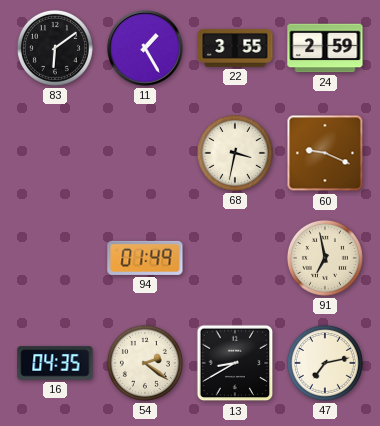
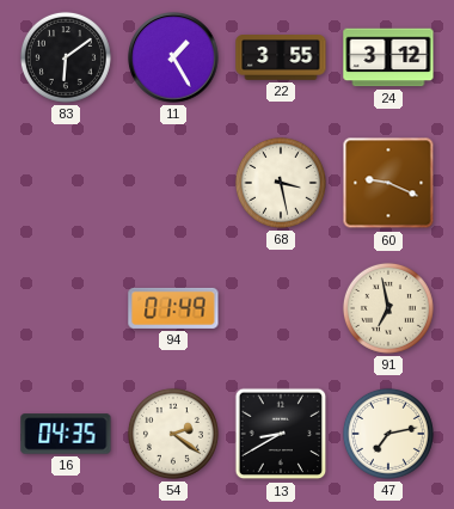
24: 2:59 -> 3:12 (388, 57)
68: 3:32 -> 3:28 (281, 183)
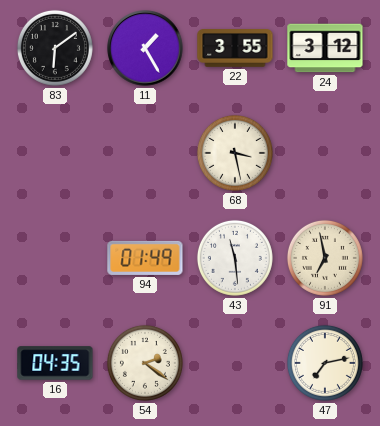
60: 9:19 -> none (388, 183)
43: none -> 11:29 (235, 258)
13: 8:40 -> none (281, 434)
